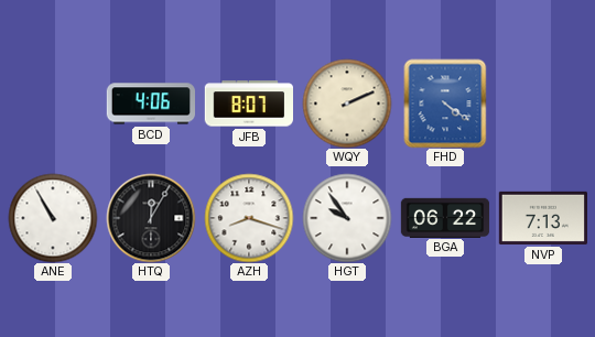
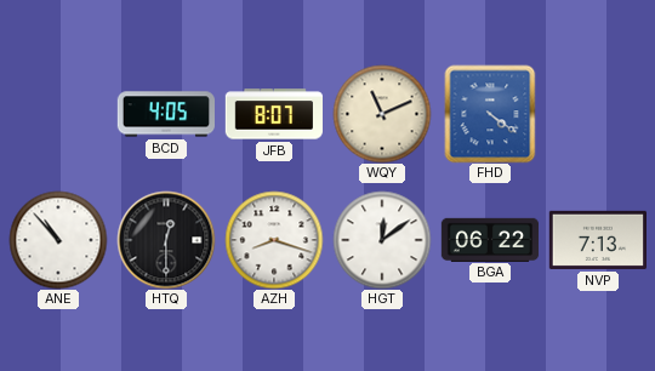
BCD: 4:06 -> 4:05 (165, 114)
WQY: 2:11 -> 11:11 (382, 114)
ANE: 10:55 -> 10:53 (58, 240)
HTQ: 12:05 -> 12:30 (166, 240)
HGT: 9:54 -> 12:09 (382, 240)
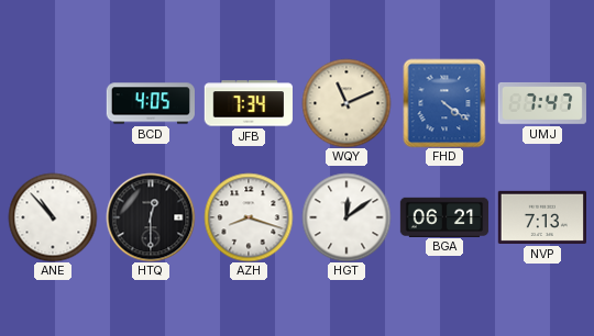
JFB: 8:07 -> 7:34 (248, 103)
UMJ: none -> 7:47 (542, 103)
BGA: 06:22 -> 06:21 (444, 216)
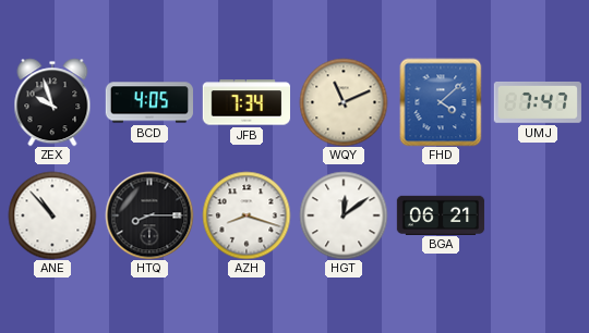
ZEX: none -> 9:57 (52, 102)
FHD: 4:21 -> 4:08 (441, 102)
HTQ: 12:30 -> 8:15 (149, 215)
NVP: 7:13 -> none (541, 217)
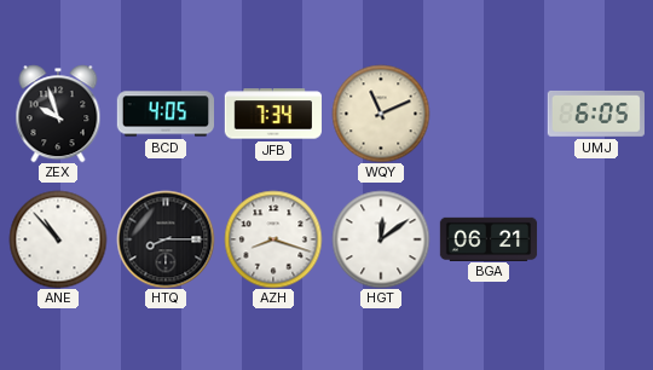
FHD: 4:08 -> none (441, 102)
UMJ: 7:47 -> 6:05 (596, 114)
